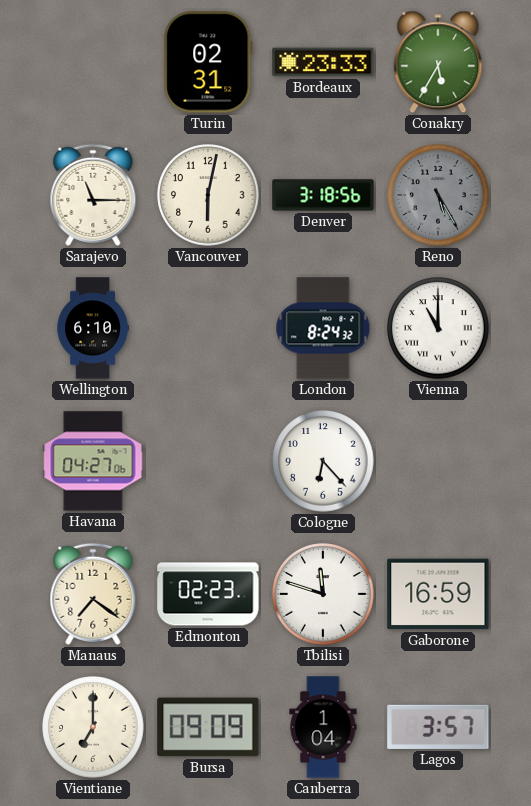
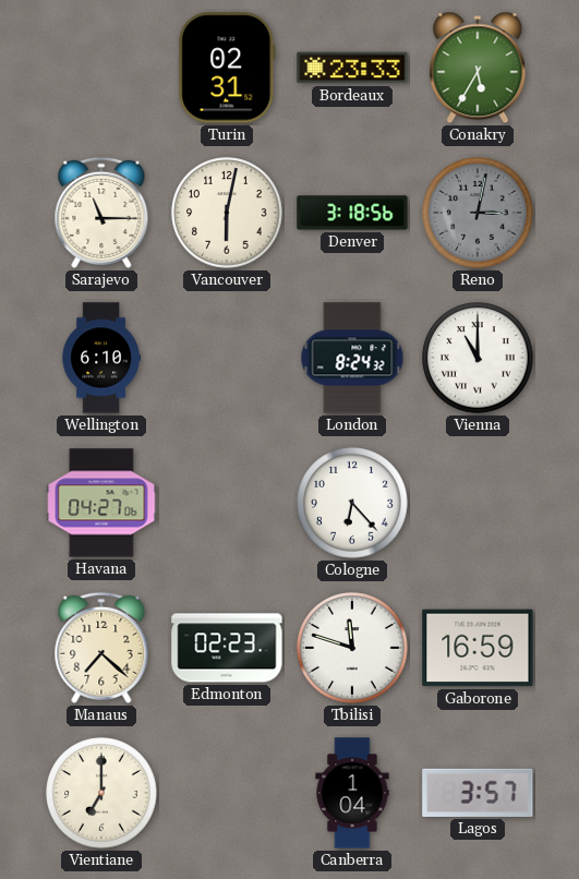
Reno: 5:25 -> 3:02 (478, 213)
Manaus: 7:21 -> 7:22 (101, 648)
Bursa: 09:09 -> none (208, 727)
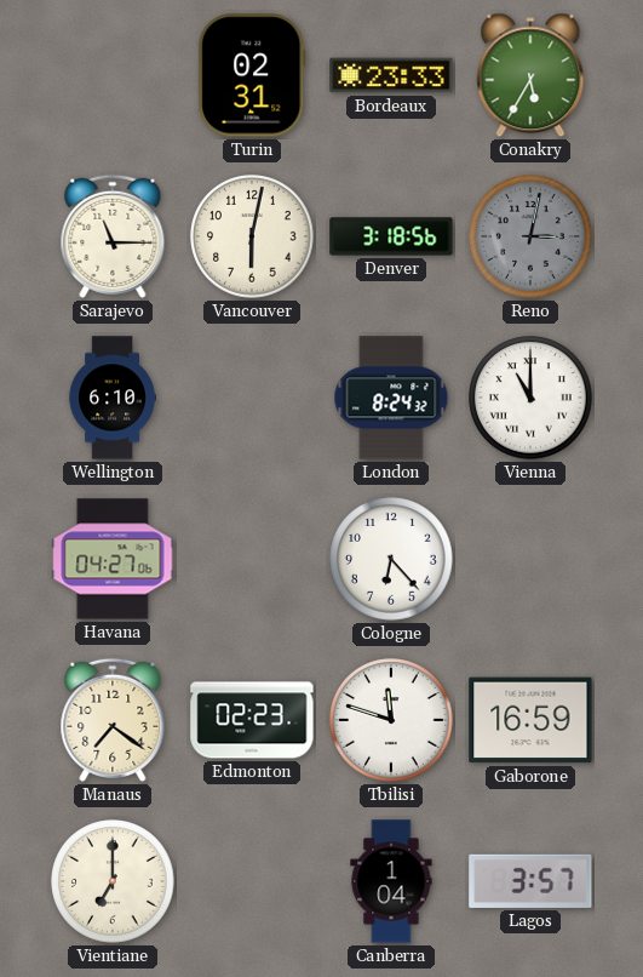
Manaus: 7:22 -> 7:21 (113, 720)
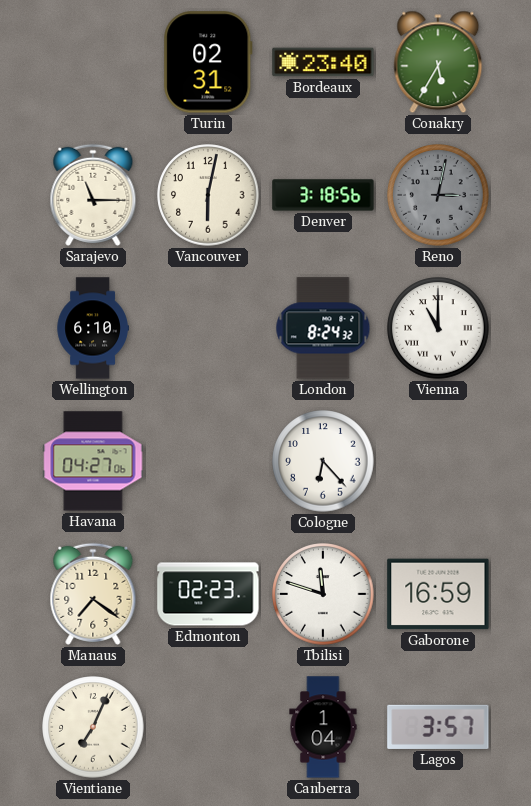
Bordeaux: 23:33 -> 23:40 (323, 62)
Vientiane: 7:00 -> 7:04 (93, 727)
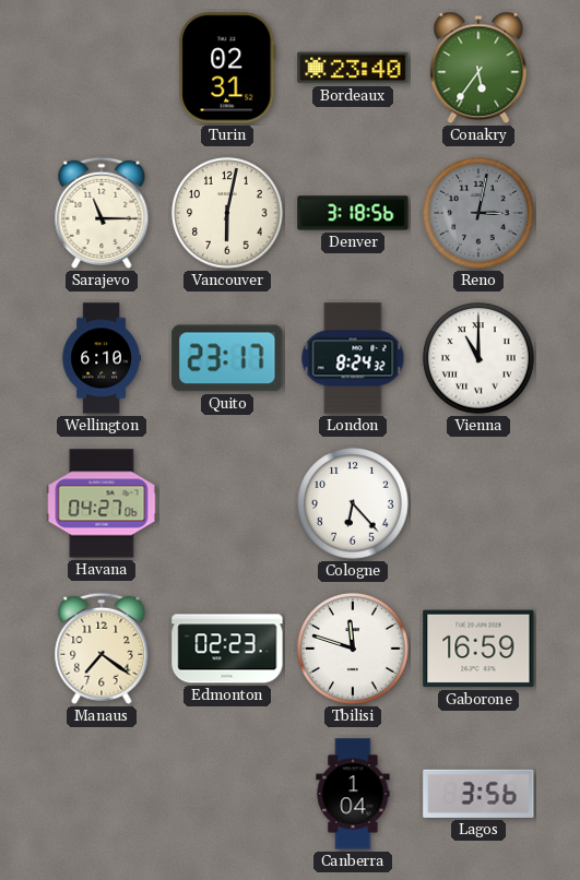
Conakry: 5:35 -> 5:36 (478, 68)
Quito: none -> 23:17 (227, 358)
Vientiane: 7:04 -> none (93, 727)
Lagos: 3:57 -> 3:56 (478, 794)
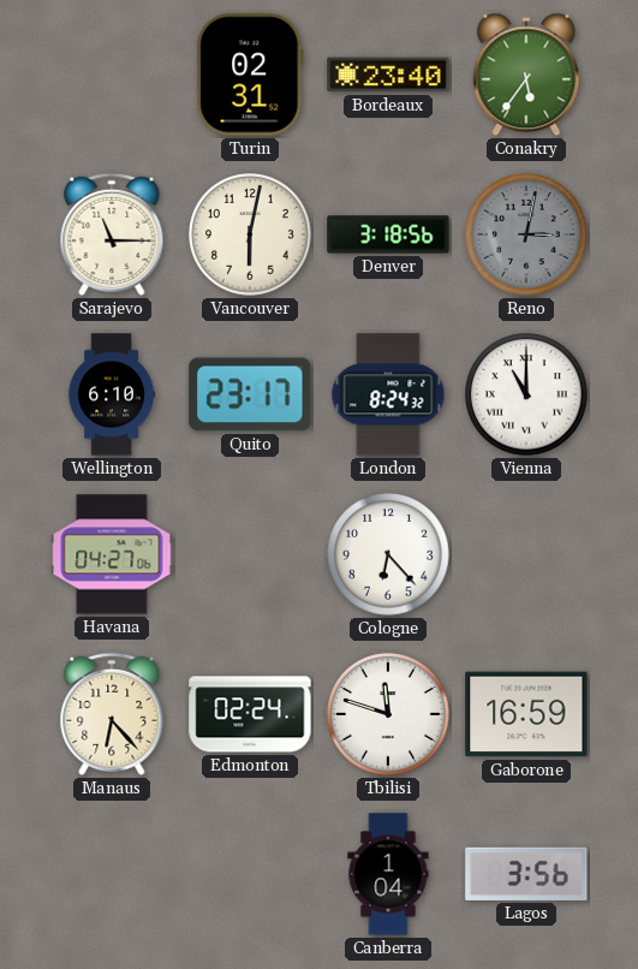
Manaus: 7:21 -> 6:23 (112, 714)
Edmonton: 02:23 -> 02:24 (250, 714)
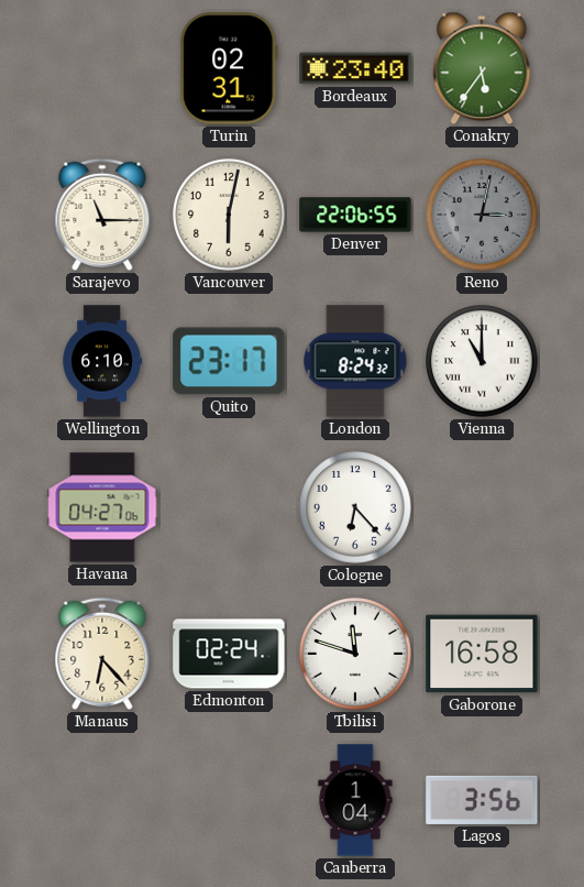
Denver: 3:18 -> 22:06 (355, 215)
Gaborone: 16:59 -> 16:58 (482, 654)
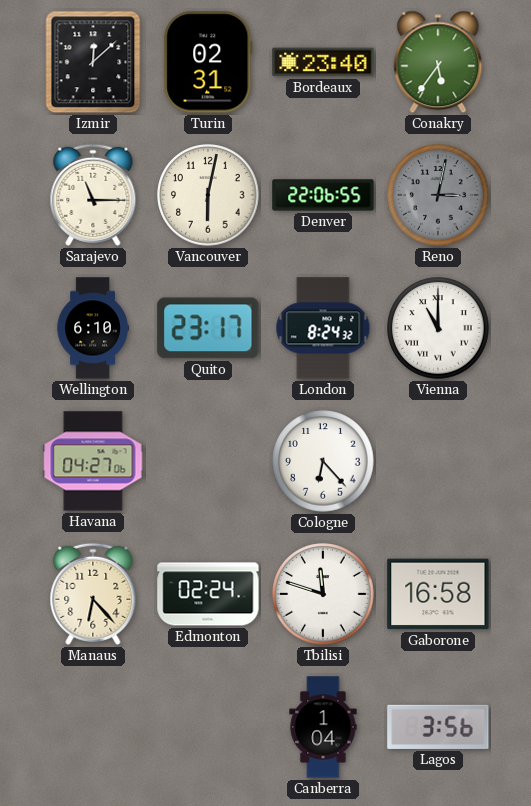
Izmir: none -> 12:08 (93, 62)
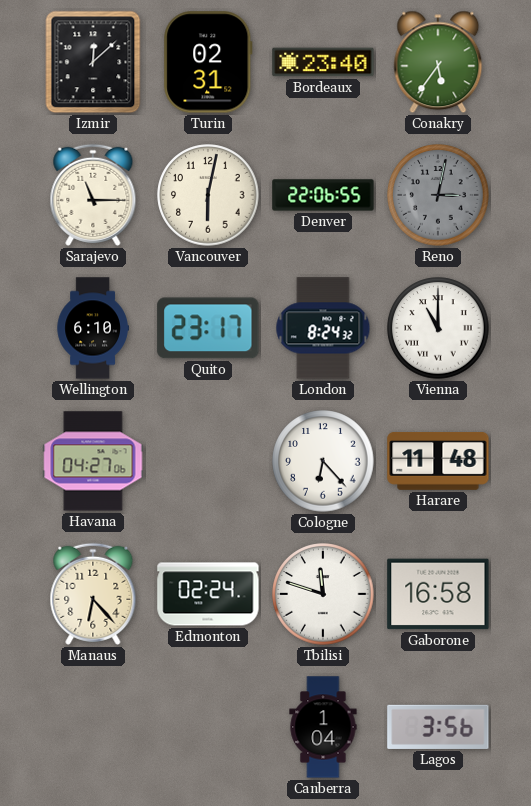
Harare: none -> 11:48 (438, 462)
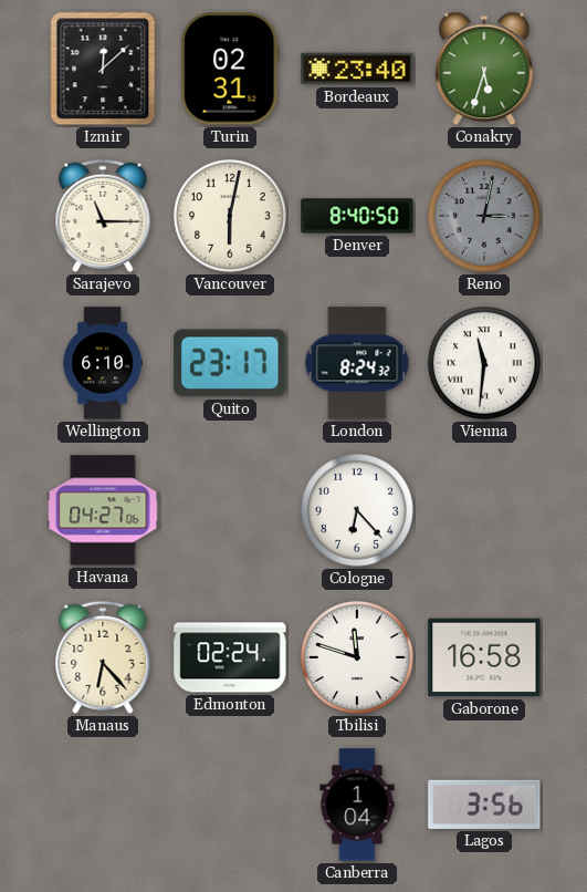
Conakry: 5:36 -> 5:33 (484, 69)
Denver: 22:06 -> 8:40 (357, 216)
Vienna: 11:00 -> 11:31 (484, 363)
Harare: 11:48 -> none (438, 462)
